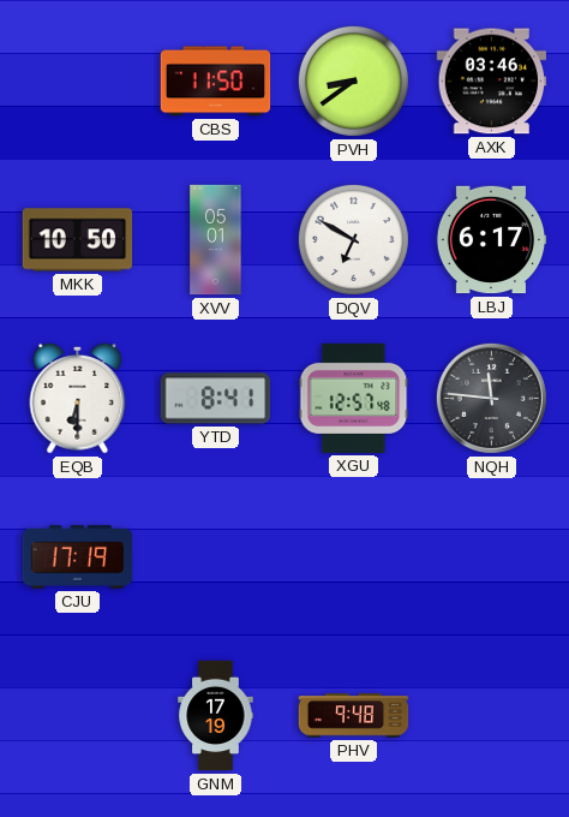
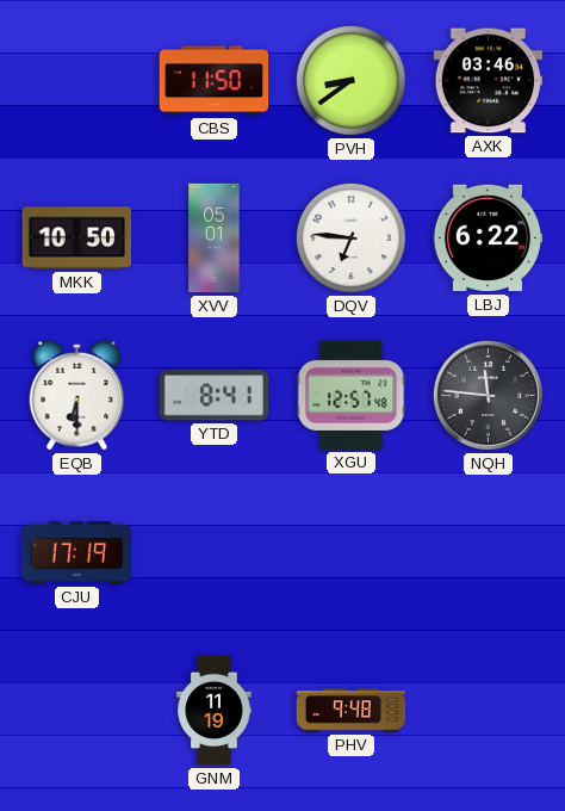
DQV: 6:50 -> 6:46 (350, 237)
LBJ: 6:17 -> 6:22 (488, 239)
GNM: 17:19 -> 11:19 (215, 711)
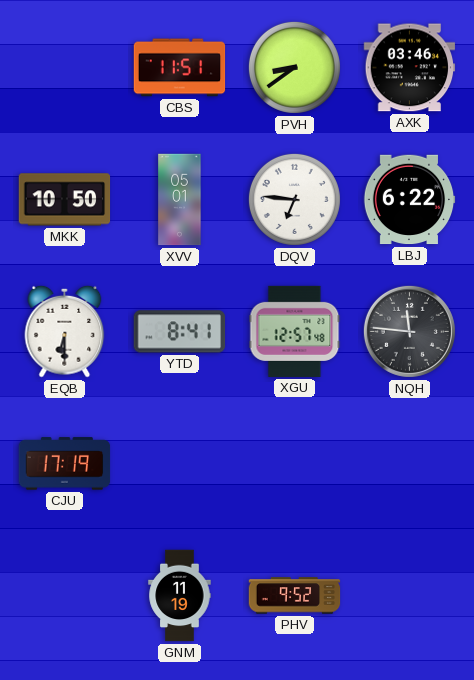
CBS: 11:50 -> 11:51 (180, 68)
PHV: 9:48 -> 9:52 (295, 596)
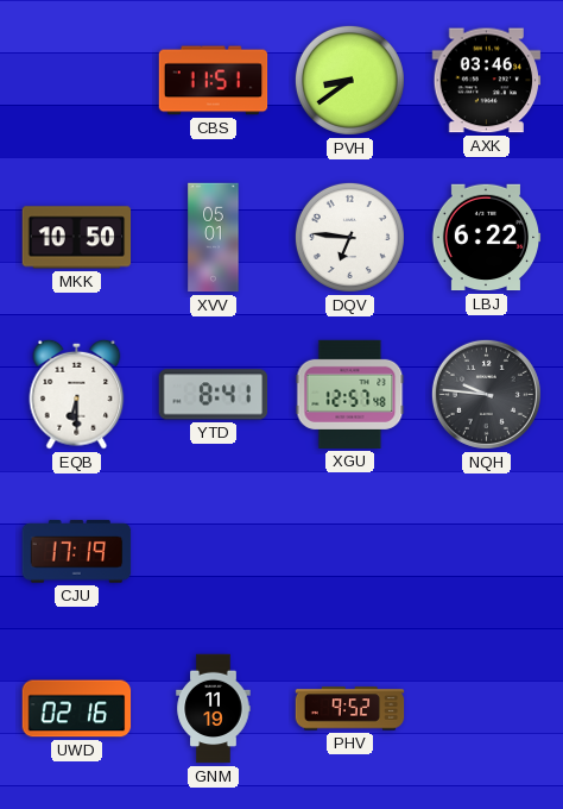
NQH: 11:46 -> 9:46 (486, 394)
UWD: none -> 02:16 (77, 709)
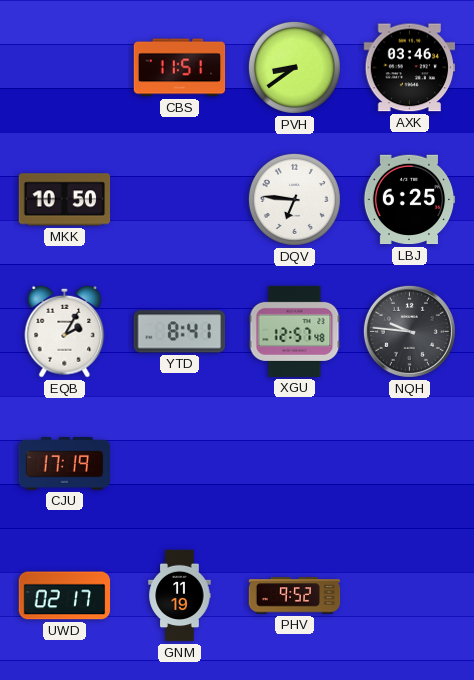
XVV: 05:01 -> none (214, 238)
LBJ: 6:22 -> 6:25 (409, 200)
EQB: 6:30 -> 2:05 (65, 331)
UWD: 02:16 -> 02:17 (65, 596)
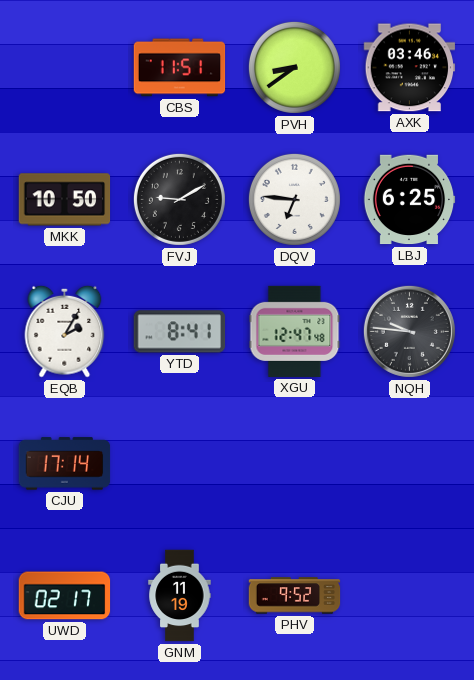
FVJ: none -> 9:10 (179, 199)
XGU: 12:57 -> 12:47 (295, 331)
CJU: 17:19 -> 17:14 (65, 464)
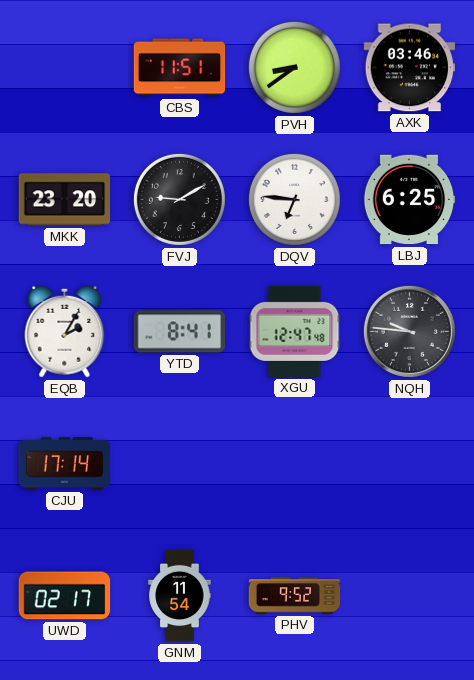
MKK: 10:50 -> 23:20 (65, 200)
GNM: 11:19 -> 11:54 (180, 596)
